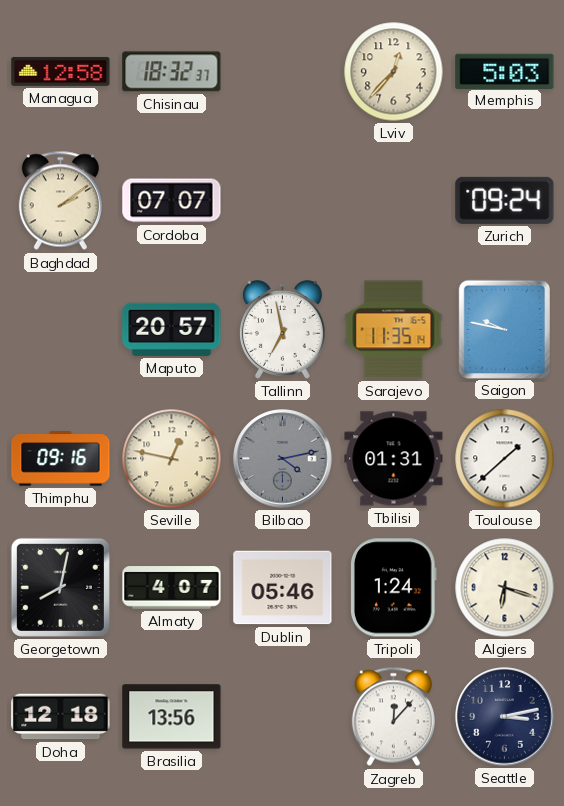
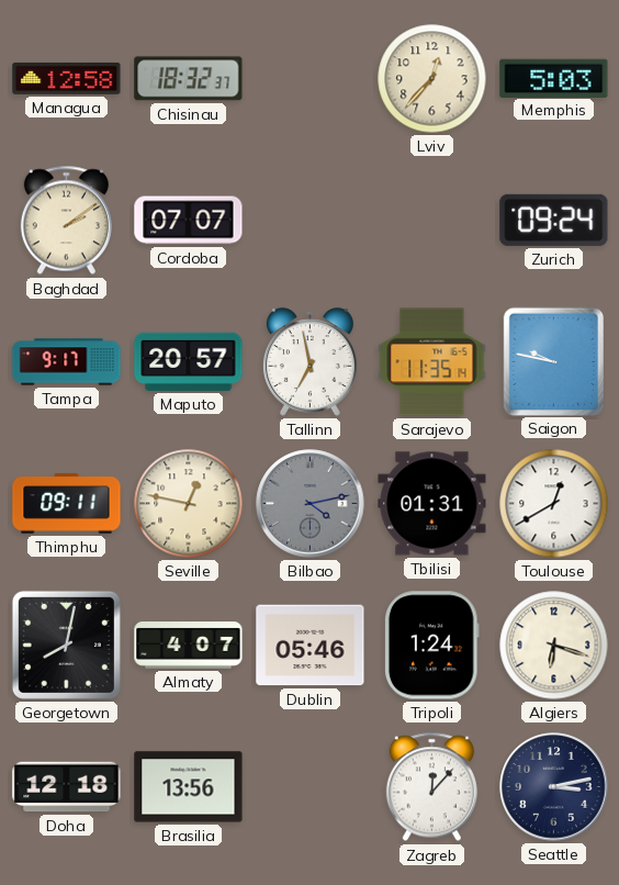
Tampa: none -> 9:17 (67, 362)
Thimphu: 09:16 -> 09:11 (67, 504)
Toulouse: 1:38 -> 12:40 (554, 504)
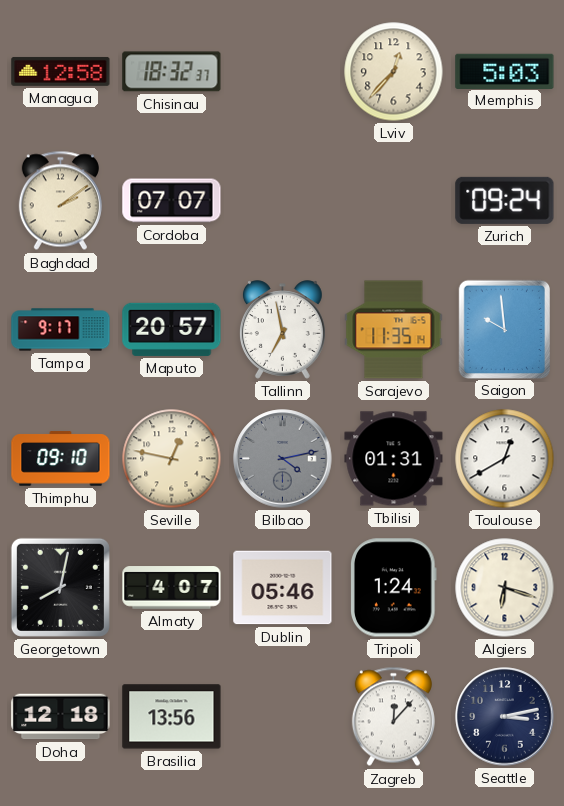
Saigon: 9:47 -> 9:59 (504, 329)
Thimphu: 09:11 -> 09:10 (61, 459)
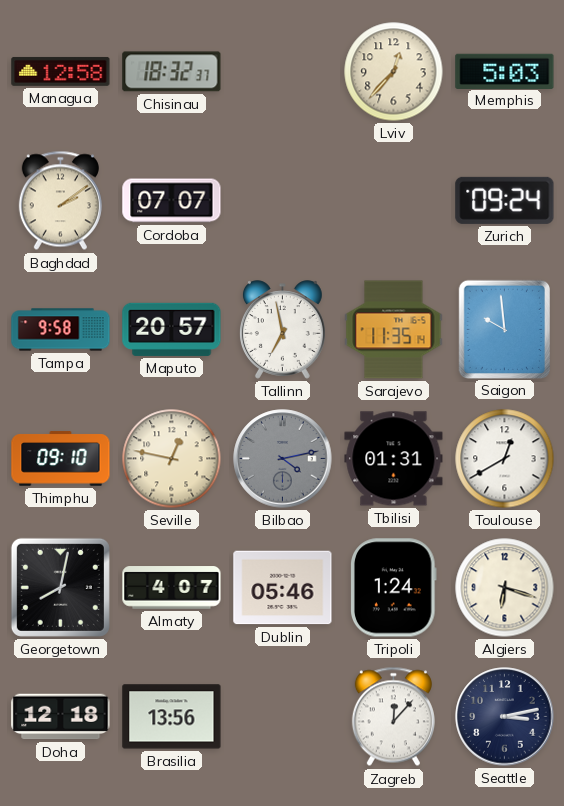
Tampa: 9:17 -> 9:58 (61, 330)
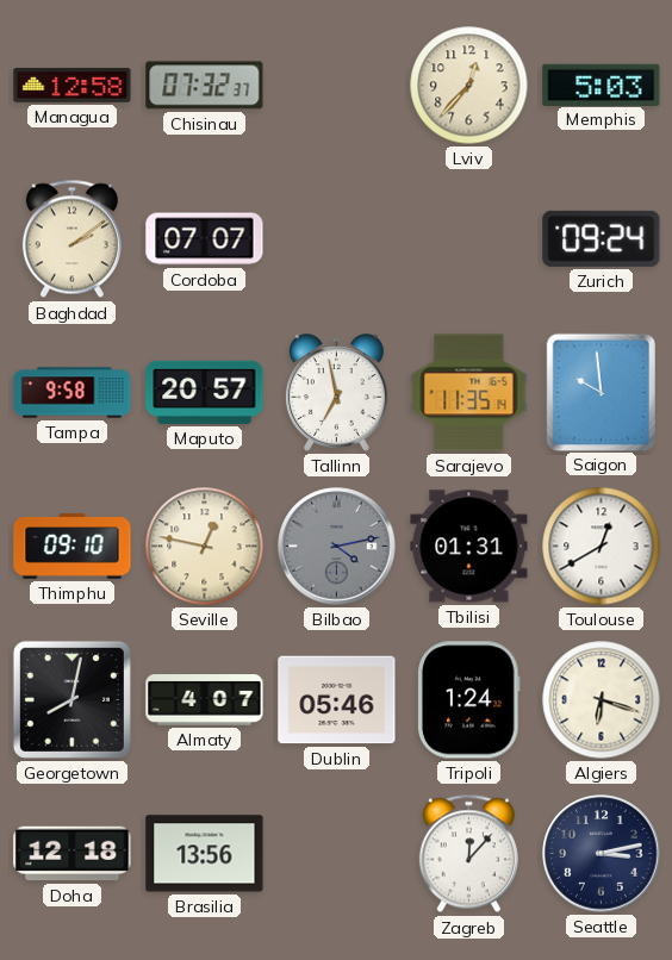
Chisinau: 18:32 -> 07:32 (205, 86)
